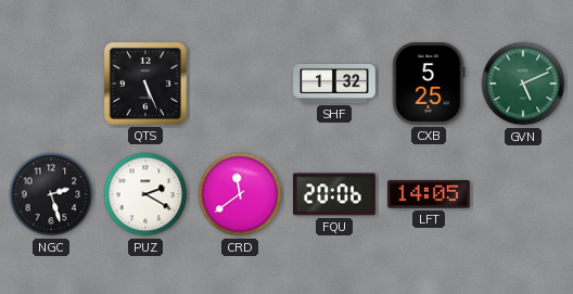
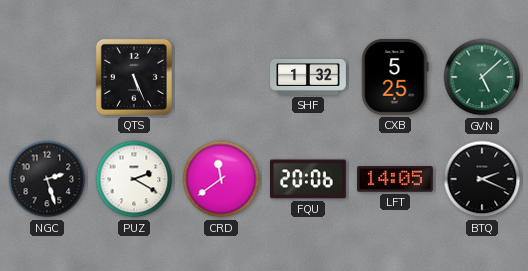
GVN: 5:11 -> 5:08 (482, 77)
BTQ: none -> 2:19 (482, 179)
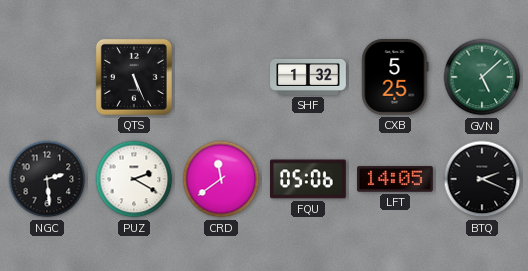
NGC: 2:27 -> 2:29 (47, 179)
FQU: 20:06 -> 05:06 (309, 179)
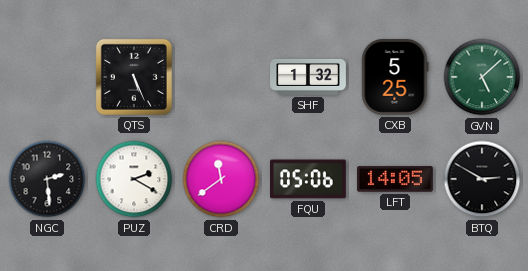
BTQ: 2:19 -> 2:50 (482, 179)
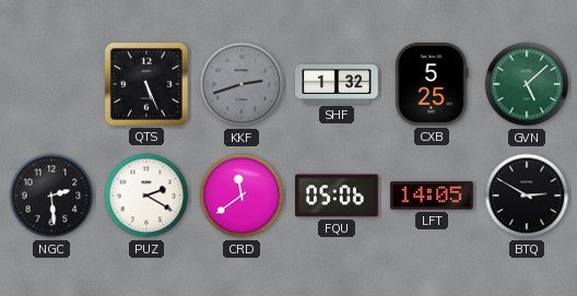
KKF: none -> 2:42 (242, 84)
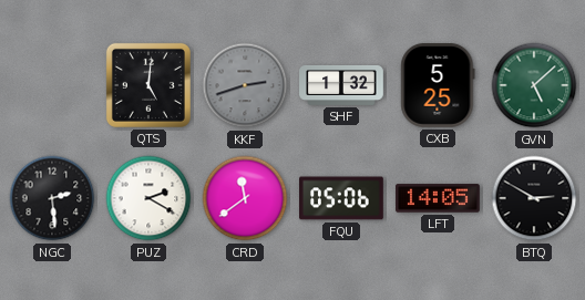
QTS: 5:26 -> 5:01 (148, 85)
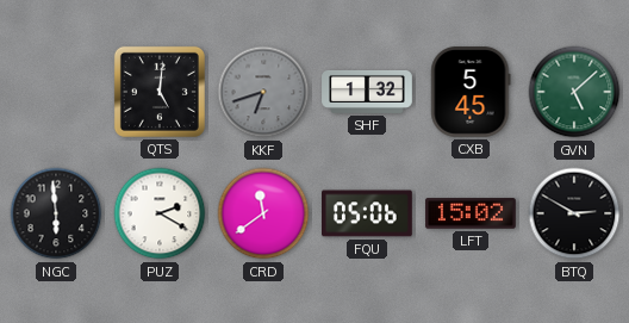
KKF: 2:42 -> 6:42 (263, 92)
CXB: 5:25 -> 5:45 (471, 93)
NGC: 2:29 -> 5:59 (56, 213)
LFT: 14:05 -> 15:02 (472, 213)
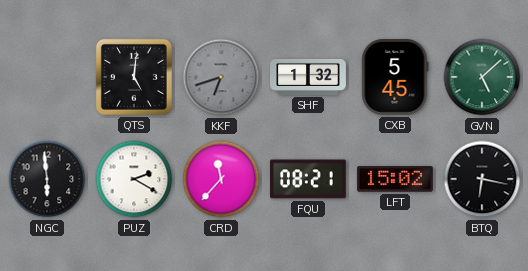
CRD: 11:39 -> 11:37 (221, 179)
FQU: 05:06 -> 08:21 (309, 179)
BTQ: 2:50 -> 6:17 (482, 179)
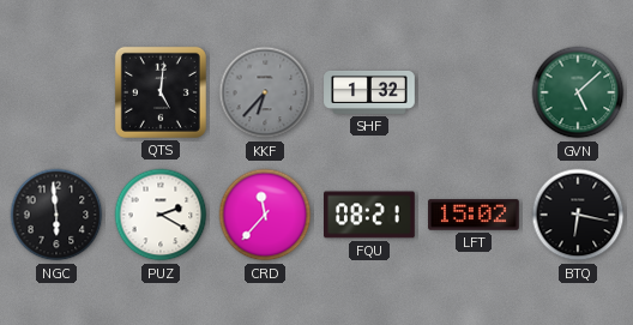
KKF: 6:42 -> 6:37 (265, 92)
CXB: 5:45 -> none (395, 78)
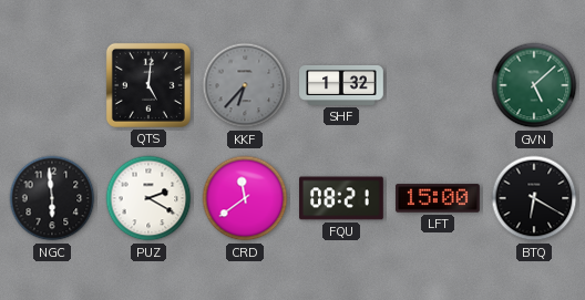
CRD: 11:37 -> 11:39 (245, 198)
LFT: 15:02 -> 15:00 (439, 198)
BTQ: 6:17 -> 6:20 (534, 198)
